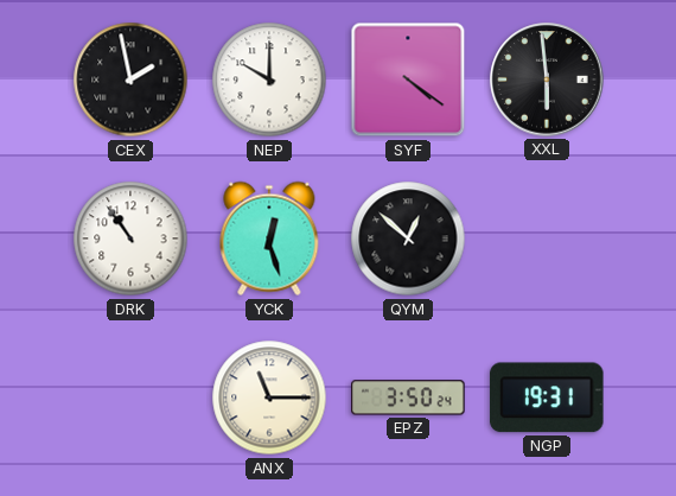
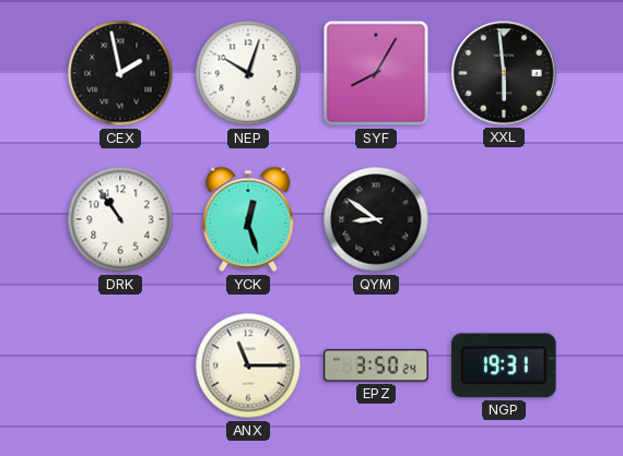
NEP: 10:00 -> 10:03 (248, 73)
SYF: 4:21 -> 8:05 (376, 73)
QYM: 12:52 -> 8:51 (376, 219)
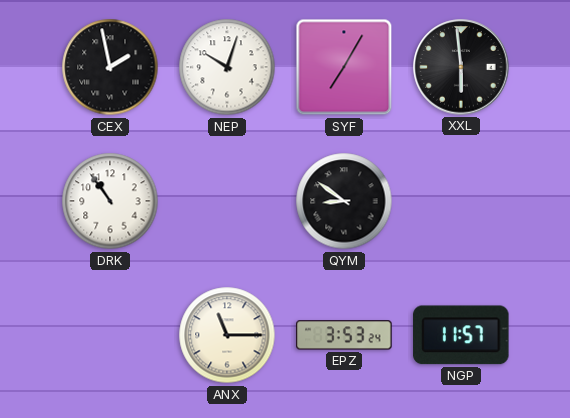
SYF: 8:05 -> 7:05 (344, 67)
YCK: 12:27 -> none (248, 219)
EPZ: 3:50 -> 3:53 (344, 335)
NGP: 19:31 -> 11:57 (461, 335)
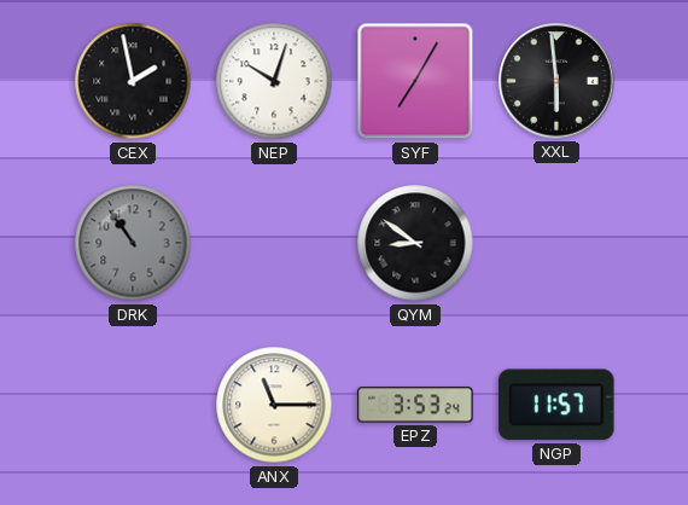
DRK dial: white -> grey (133, 243)
